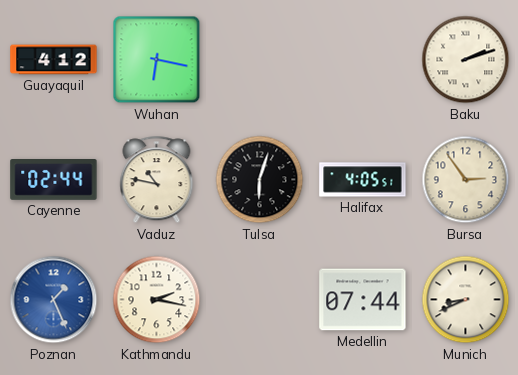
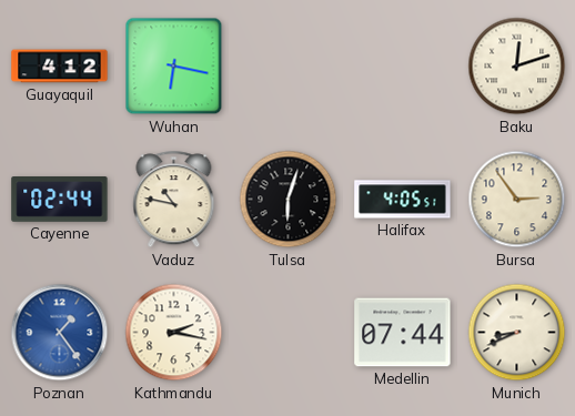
Baku: 2:12 -> 12:12 (517, 67)
Poznan: 1:26 -> 1:24 (60, 333)
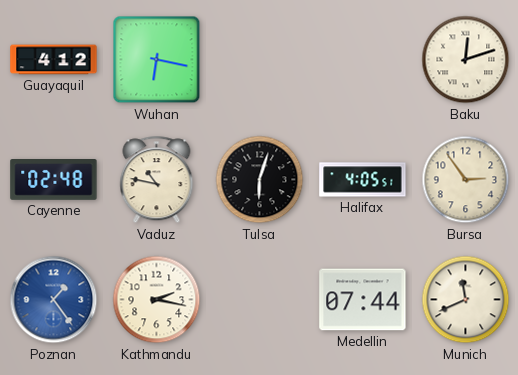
Cayenne: 02:44 -> 02:48 (54, 180)
Munich: 8:41 -> 11:41 (466, 300)
